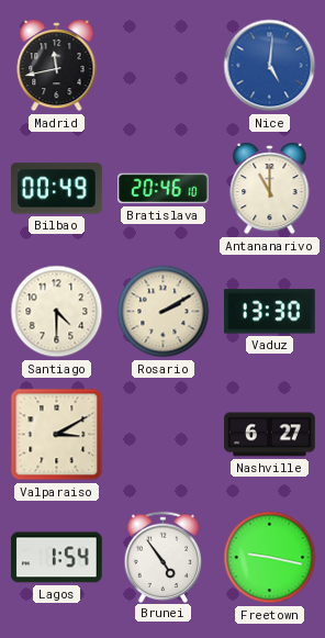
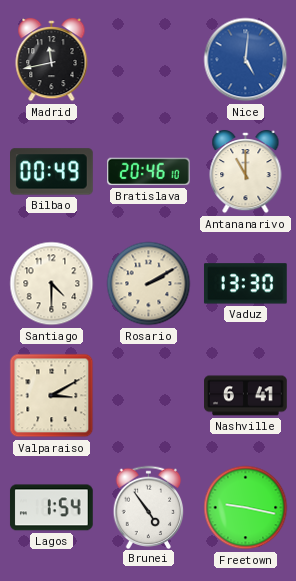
Nashville: 6:27 -> 6:41 (246, 396)
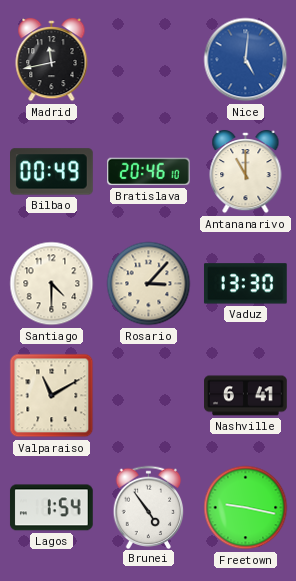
Rosario: 2:10 -> 3:07 (149, 284)
Valparaiso: 3:10 -> 11:10 (52, 396)
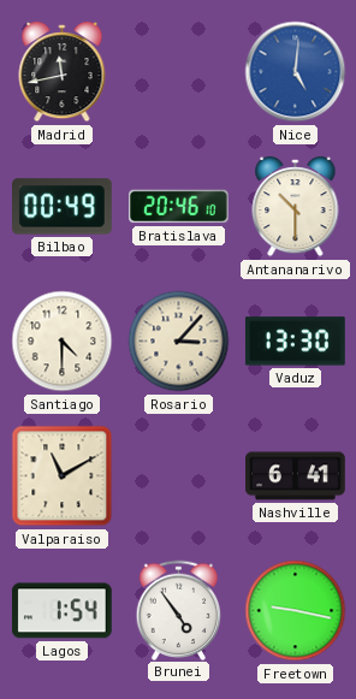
Antananarivo: 11:00 -> 10:30 (296, 207)
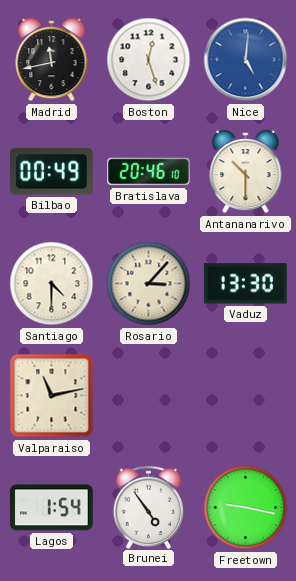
Boston: none -> 12:27 (149, 60)
Valparaiso: 11:10 -> 11:13 (52, 396)
Nashville: 6:41 -> none (296, 476)
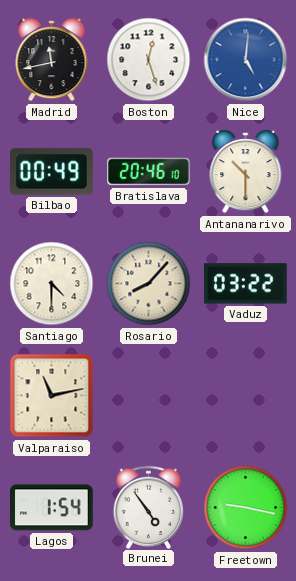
Rosario: 3:07 -> 8:07 (149, 284)
Vaduz: 13:30 -> 03:22 (245, 284)
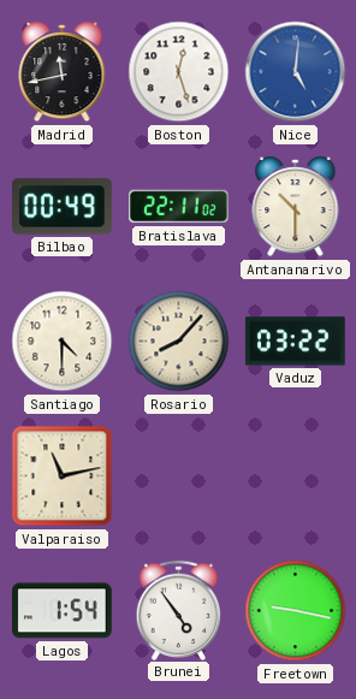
Bratislava: 20:46 -> 22:11 (179, 207)
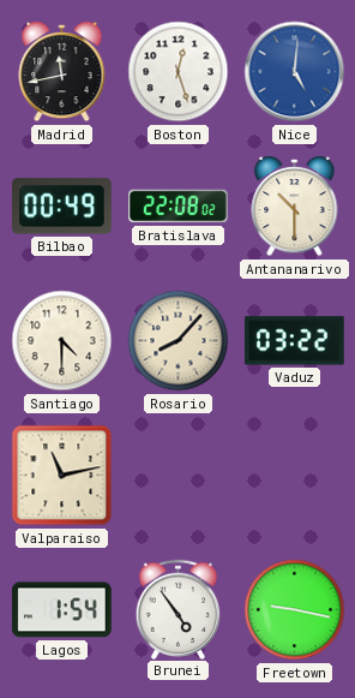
Bratislava: 22:11 -> 22:08 (179, 207)
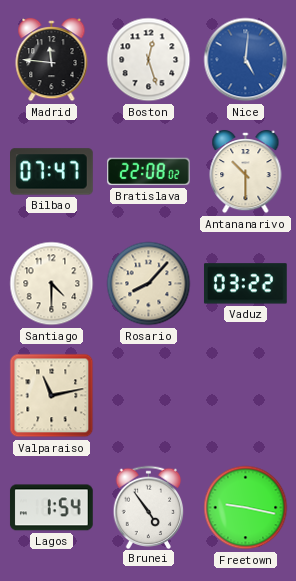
Madrid: 11:43 -> 11:46 (52, 60)
Bilbao: 00:49 -> 07:47 (52, 172)
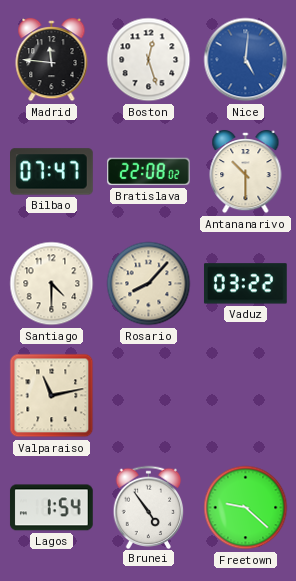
Freetown: 9:17 -> 9:22 (246, 508)
